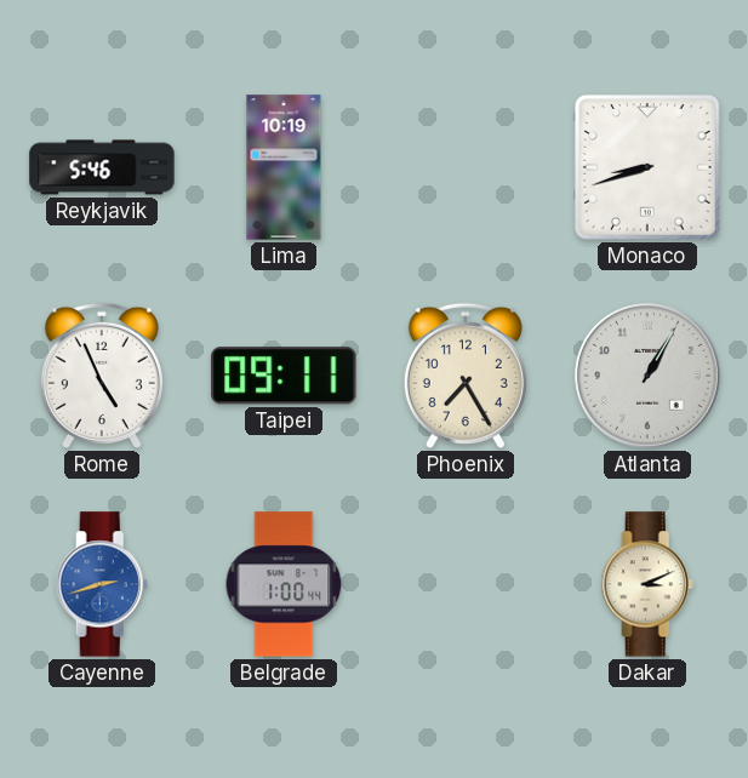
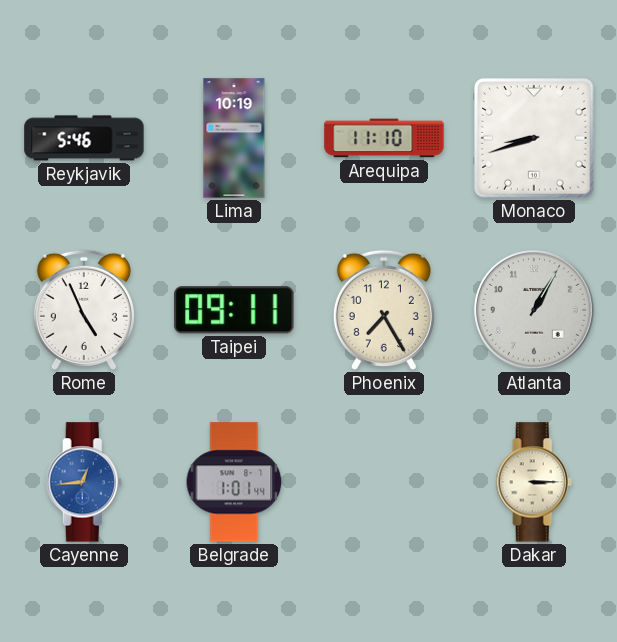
Arequipa: none -> 11:10 (384, 138)
Cayenne: 2:42 -> 12:44 (84, 482)
Belgrade: 1:00 -> 1:01 (234, 482)
Dakar: 3:11 -> 3:15 (534, 482)
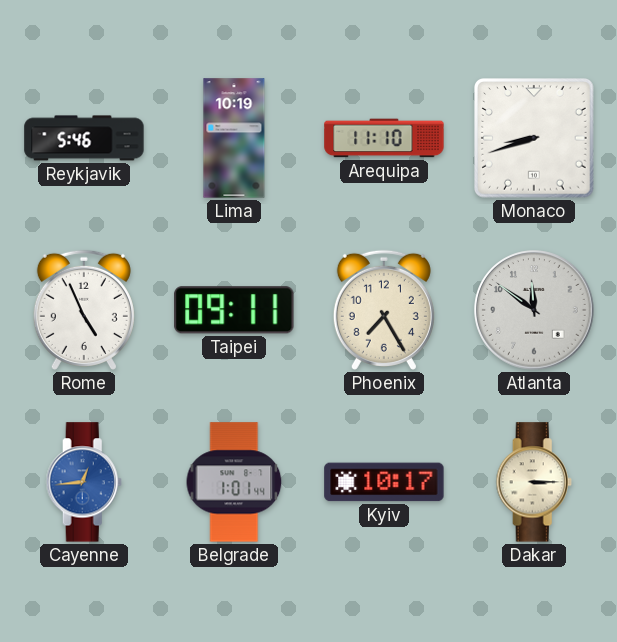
Atlanta: 1:05 -> 11:51 (534, 310)
Kyiv: none -> 10:17 (384, 482)
